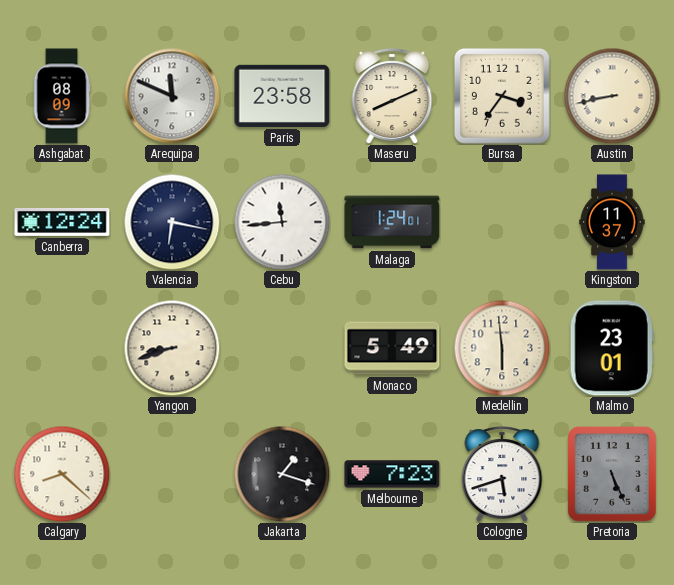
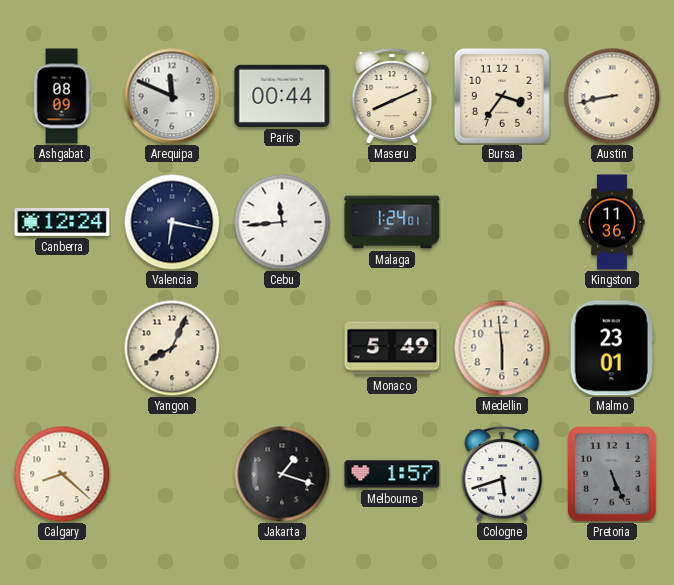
Paris: 23:58 -> 00:44 (282, 96)
Kingston: 11:37 -> 11:36 (612, 222)
Yangon: 8:42 -> 8:04 (172, 348)
Melbourne: 7:23 -> 1:57 (392, 474)
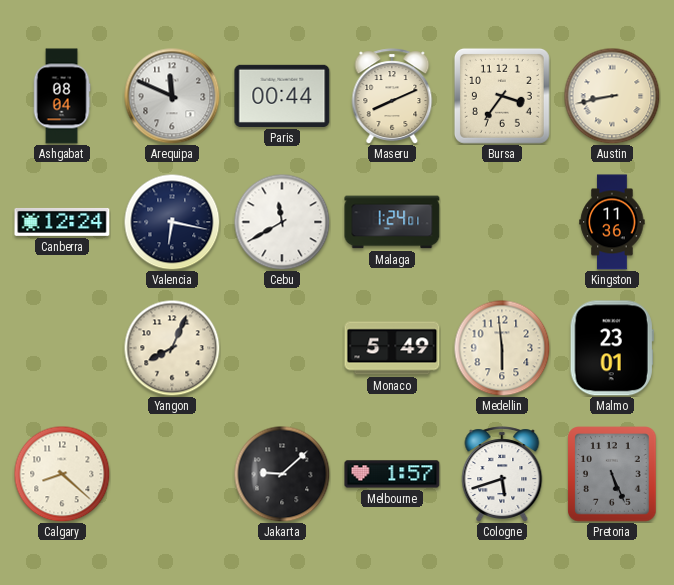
Ashgabat: 08:09 -> 08:04 (62, 96)
Cebu: 11:44 -> 11:40 (282, 222)
Jakarta: 1:18 -> 9:08 (282, 474)
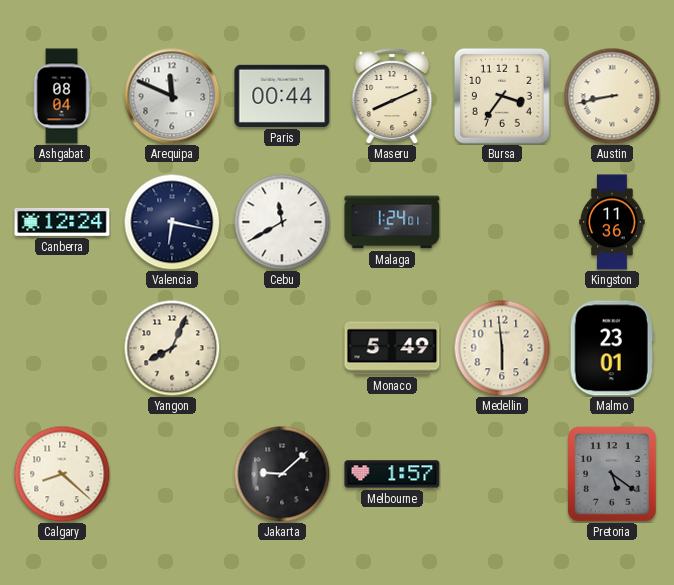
Cologne: 5:42 -> none (502, 474)
Pretoria: 5:26 -> 5:21 (612, 474)
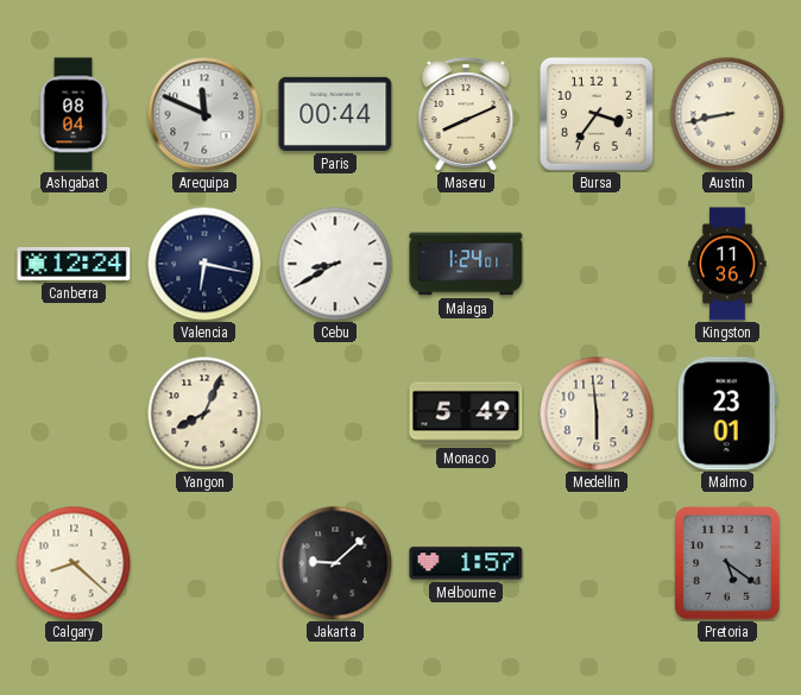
Cebu: 11:40 -> 8:40 (335, 264)
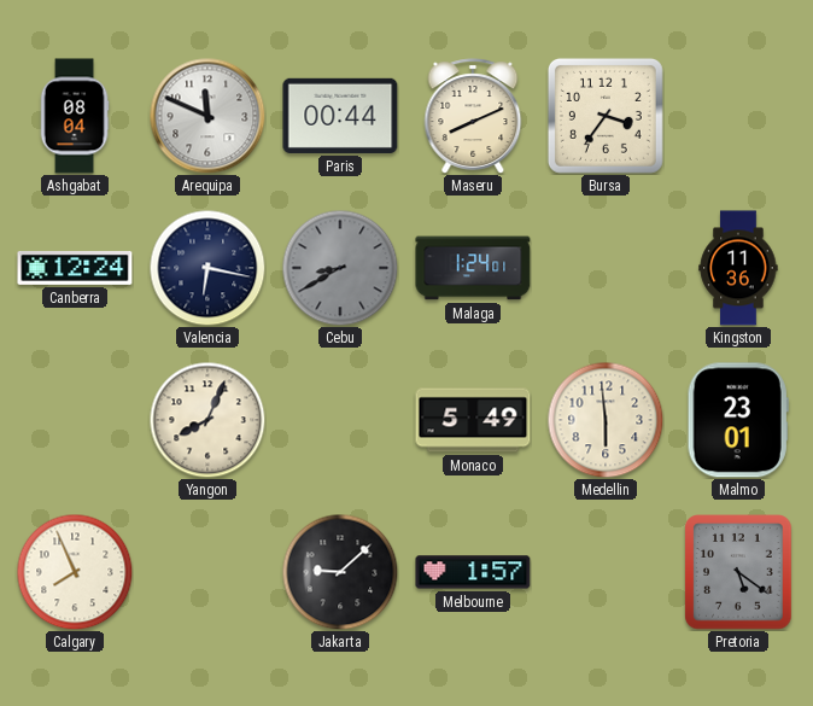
Austin: 8:43 -> none (727, 114)
Cebu dial: white -> grey (340, 268)
Calgary: 8:22 -> 7:56 (75, 572)
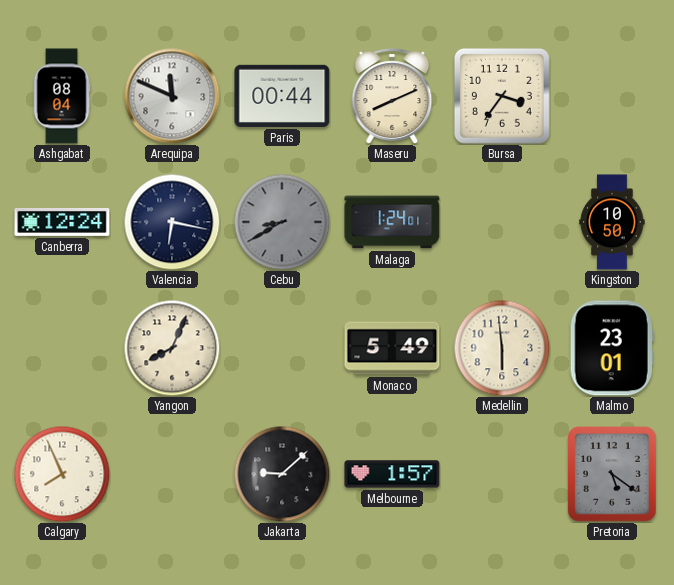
Kingston: 11:36 -> 10:50 (612, 222)
